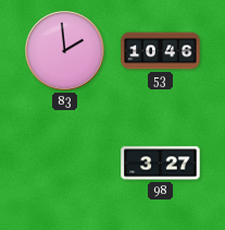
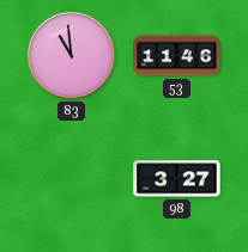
83: 1:59 -> 10:59 (72, 56)
53: 10:46 -> 11:46 (177, 56)
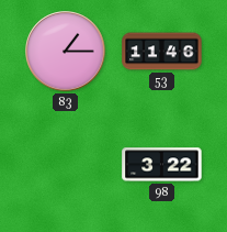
83: 10:59 -> 1:15 (66, 52)
98: 3:27 -> 3:22 (162, 165)
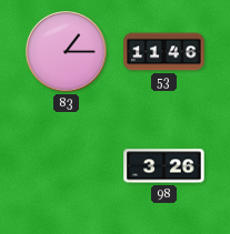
98: 3:22 -> 3:26 (164, 166)
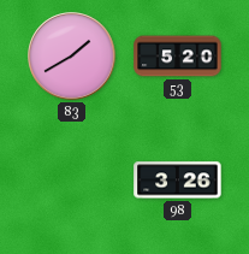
83: 1:15 -> 1:40 (72, 57)
53: 11:46 -> 5:20 (178, 57)
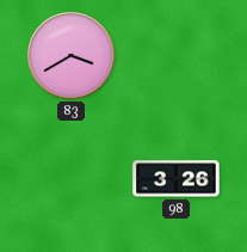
83: 1:40 -> 3:40 (72, 56)
53: 5:20 -> none (178, 57)
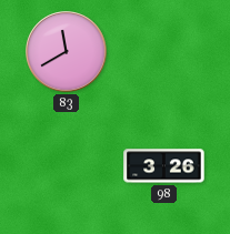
83: 3:40 -> 11:40 (67, 52)
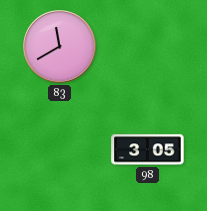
98: 3:26 -> 3:05 (148, 150)
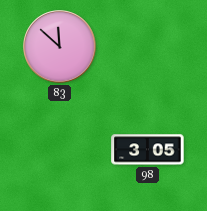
83: 11:40 -> 11:52 (60, 47)
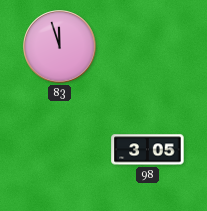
83: 11:52 -> 11:57 (60, 47)
